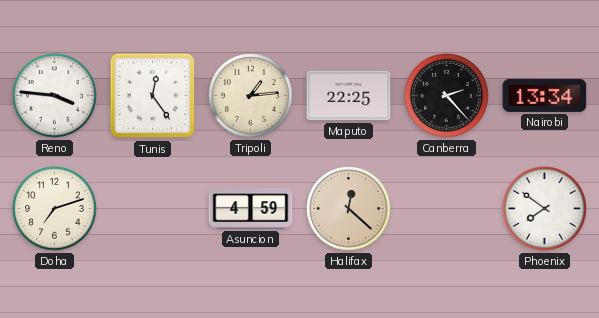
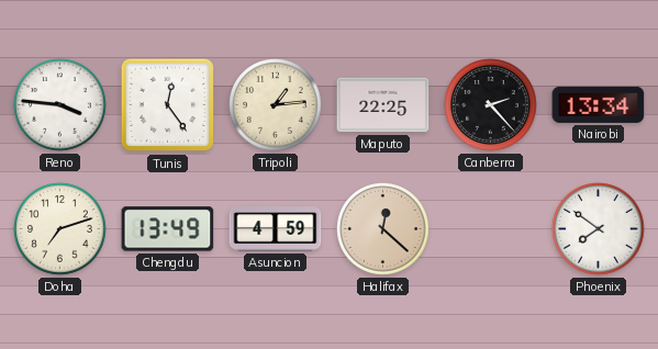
Chengdu: none -> 13:49 (168, 229)
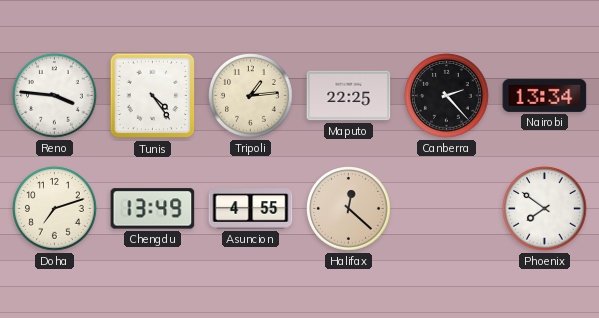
Tunis: 12:24 -> 4:24 (153, 96)
Asuncion: 4:59 -> 4:55 (251, 209)
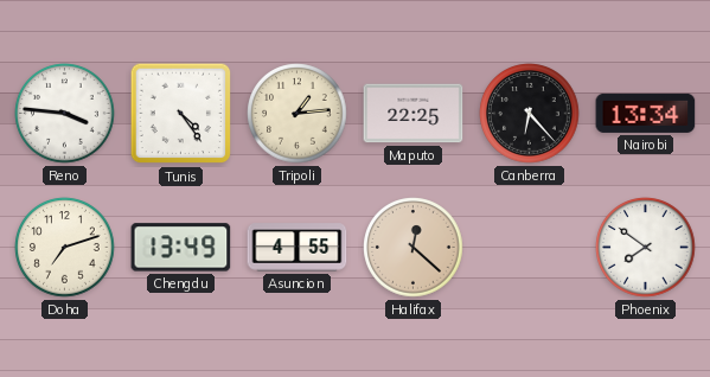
Canberra: 2:23 -> 6:23 (530, 114)
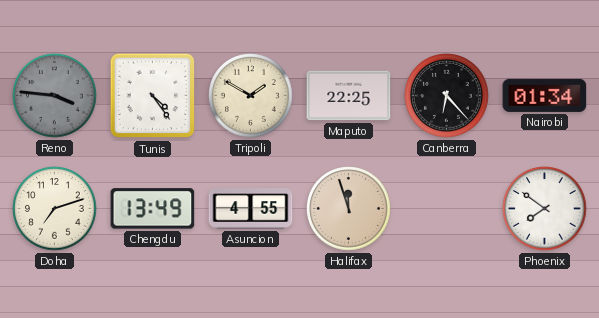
Reno dial: white -> grey (55, 96)
Tripoli: 1:14 -> 1:50 (251, 96)
Nairobi: 13:34 -> 01:34 (545, 95)
Halifax: 12:22 -> 11:57 (349, 209)
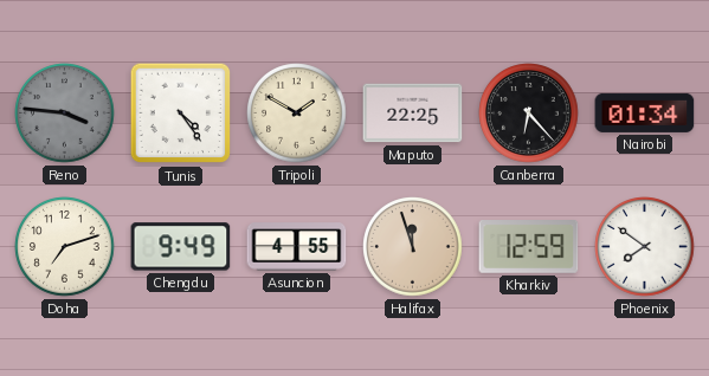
Chengdu: 13:49 -> 9:49 (181, 247)
Kharkiv: none -> 12:59 (529, 247)
